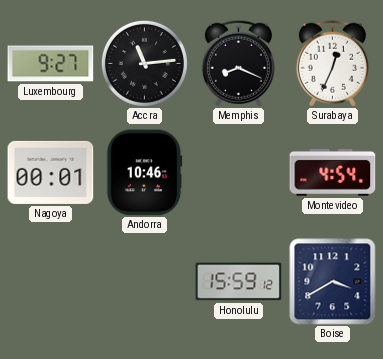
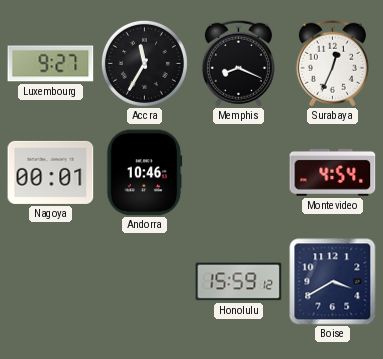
Accra: 11:14 -> 11:35 (144, 63)
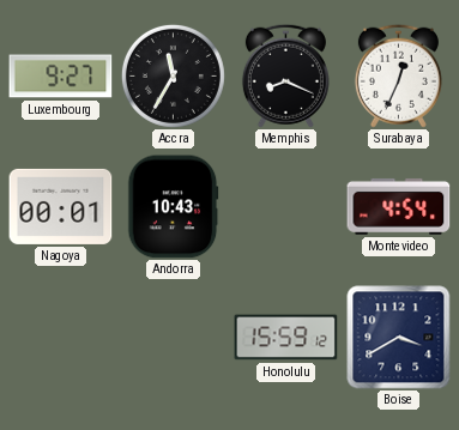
Andorra: 10:46 -> 10:43 (174, 207)
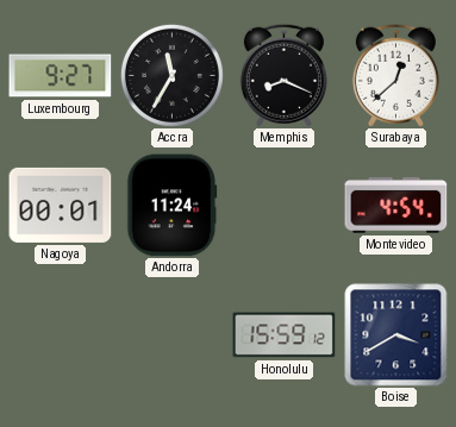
Surabaya: 12:34 -> 12:38 (395, 75)
Andorra: 10:43 -> 11:24 (173, 206)
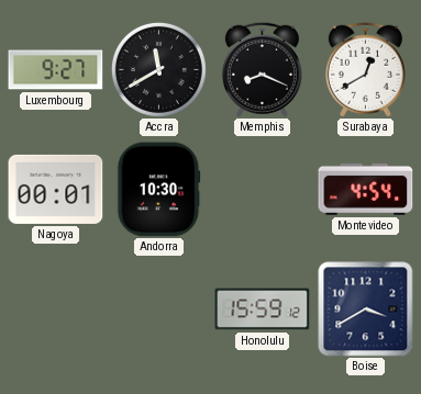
Accra: 11:35 -> 11:40 (158, 69)
Surabaya: 12:38 -> 12:40 (365, 69)
Andorra: 11:24 -> 10:30 (159, 190)
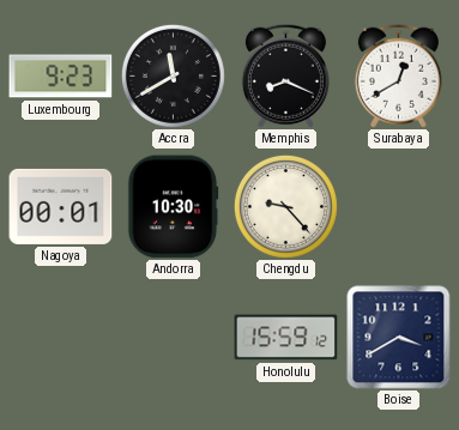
Luxembourg: 9:27 -> 9:23 (61, 77)
Chengdu: none -> 9:23 (285, 206)
Montevideo: 4:54 -> none (366, 189)
